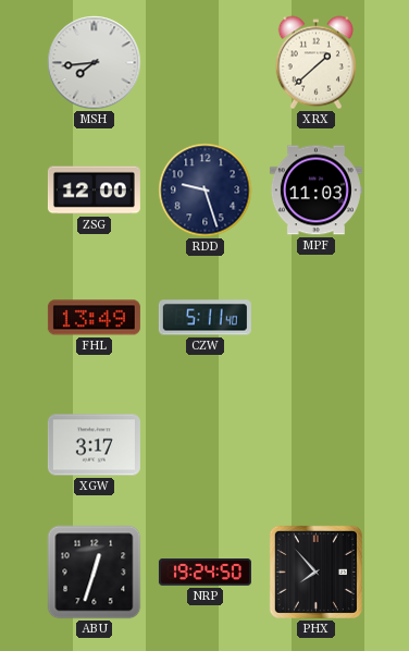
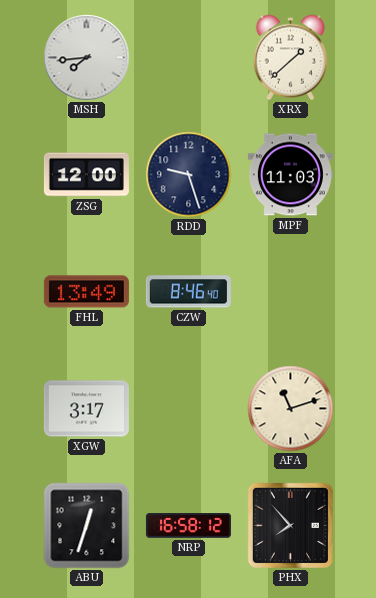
CZW: 5:11 -> 8:46 (188, 292)
AFA: none -> 11:12 (291, 409)
NRP: 19:24 -> 16:58 (188, 526)
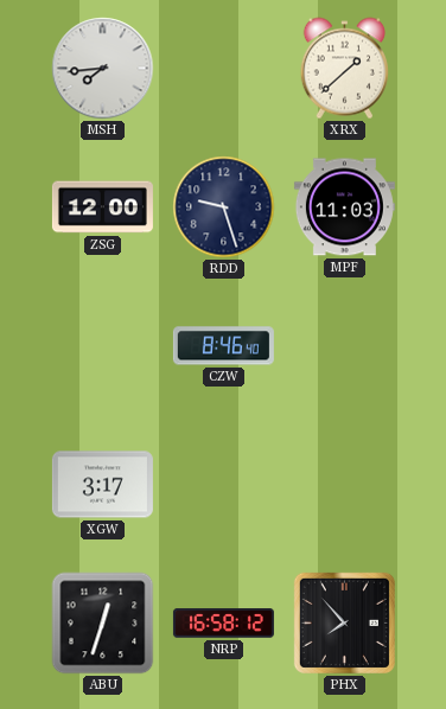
FHL: 13:49 -> none (86, 292)
AFA: 11:12 -> none (291, 409)
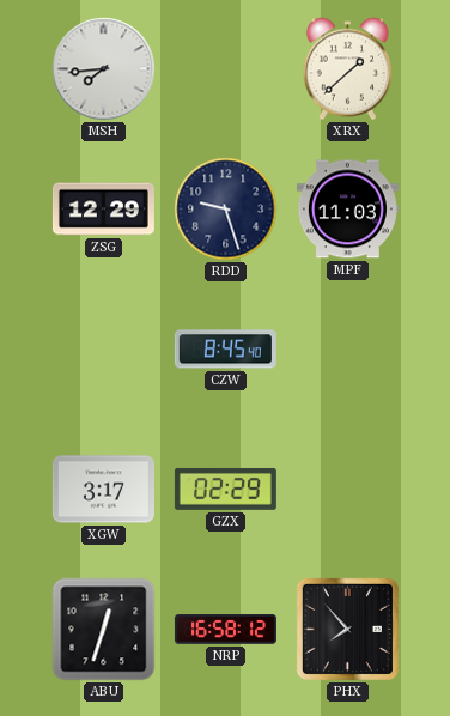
ZSG: 12:00 -> 12:29 (103, 210)
CZW: 8:46 -> 8:45 (225, 350)
GZX: none -> 02:29 (225, 489)
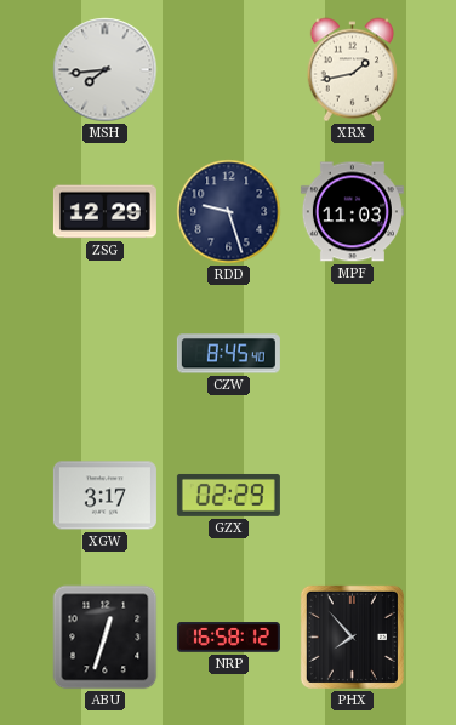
XRX: 1:38 -> 1:43 (352, 70)
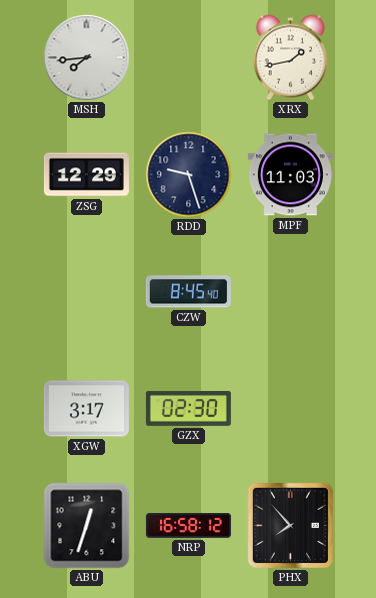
GZX: 02:29 -> 02:30 (188, 408)
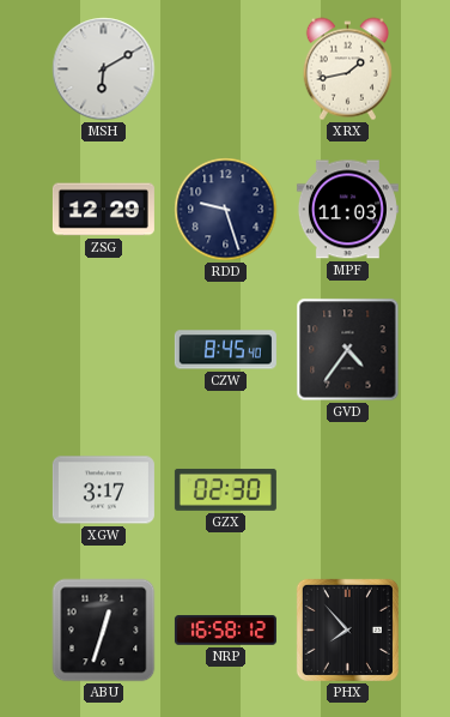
MSH: 7:44 -> 6:10 (104, 70)
GVD: none -> 4:36 (348, 350)
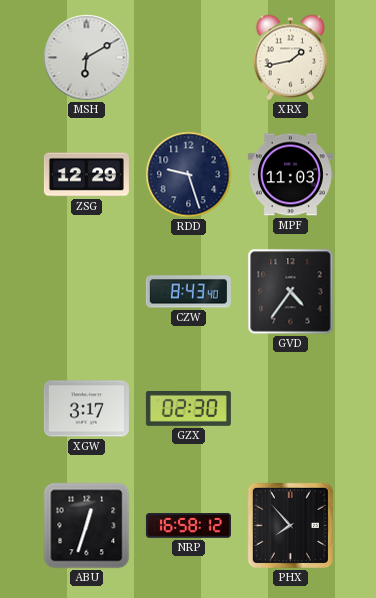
CZW: 8:45 -> 8:43 (188, 292)
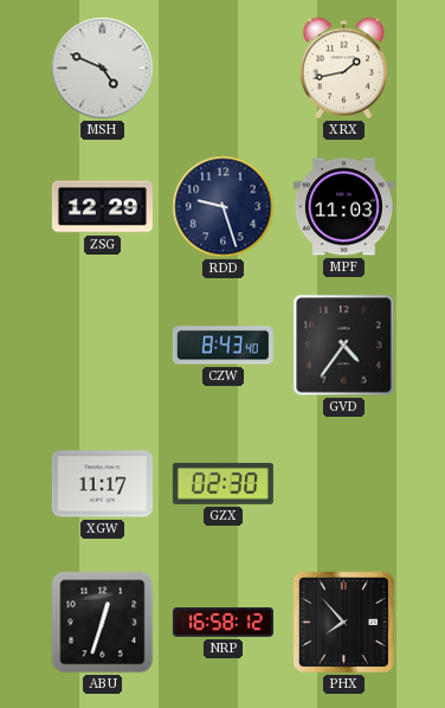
MSH: 6:10 -> 4:49 (103, 69)
XGW: 3:17 -> 11:17 (102, 484)
